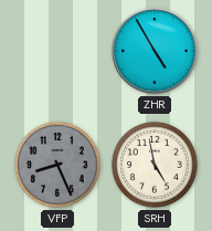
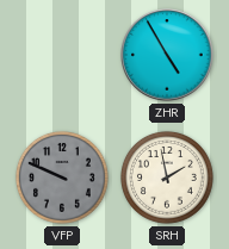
VFP: 8:26 -> 9:49 (62, 178)
SRH: 4:58 -> 1:58 (167, 178)
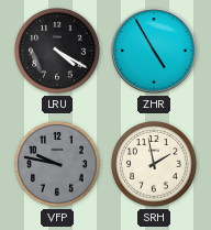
LRU: none -> 4:20 (57, 51)
VFP: 9:49 -> 9:47 (57, 164)
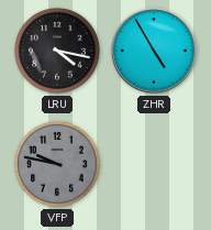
LRU: 4:20 -> 4:17 (57, 51)
SRH: 1:58 -> none (154, 164)
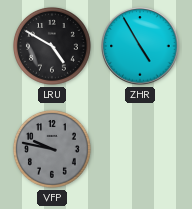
LRU: 4:17 -> 4:50 (52, 46)
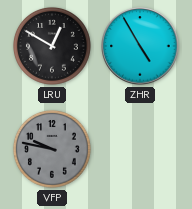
LRU: 4:50 -> 12:50 (52, 46)
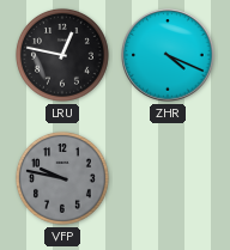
LRU: 12:50 -> 12:47 (62, 55)
ZHR: 4:55 -> 4:19 (168, 55)
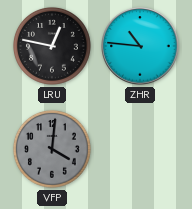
ZHR: 4:19 -> 10:46 (140, 46)
VFP: 9:47 -> 4:01 (52, 149)
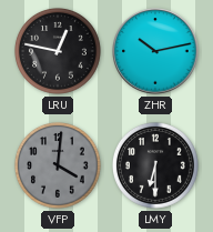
ZHR: 10:46 -> 10:13 (155, 51)
LMY: none -> 6:30 (155, 165)
